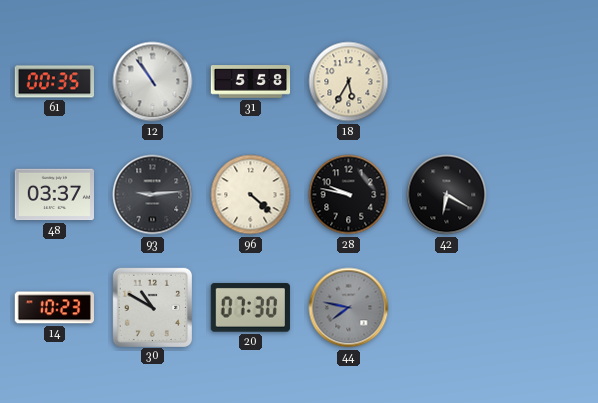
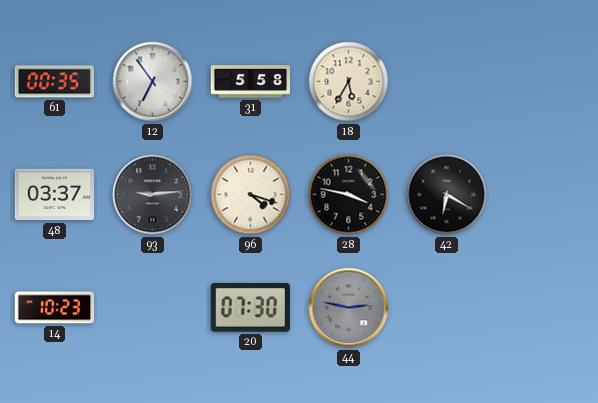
12: 10:54 -> 6:54 (153, 82)
96: 4:22 -> 4:18 (251, 195)
28: 9:47 -> 3:47 (349, 195)
30: 10:50 -> none (152, 307)
44: 7:47 -> 2:47 (349, 308)
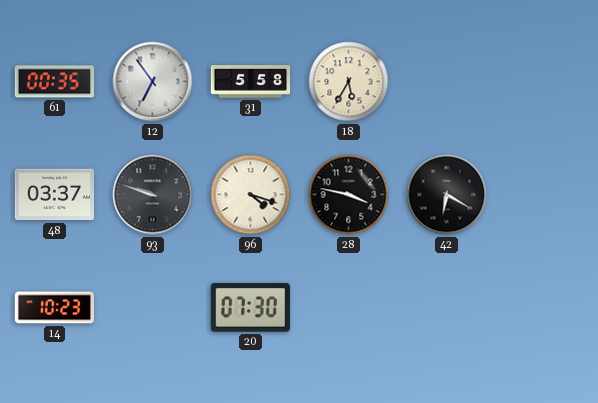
93: 9:14 -> 9:48 (153, 195)
44: 2:47 -> none (349, 308)
